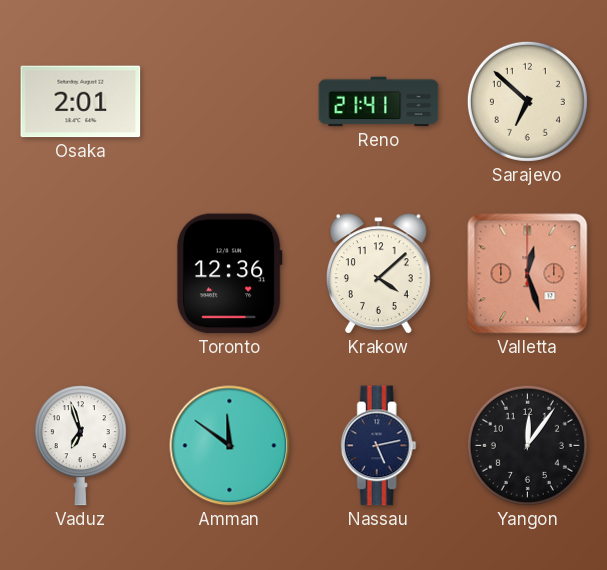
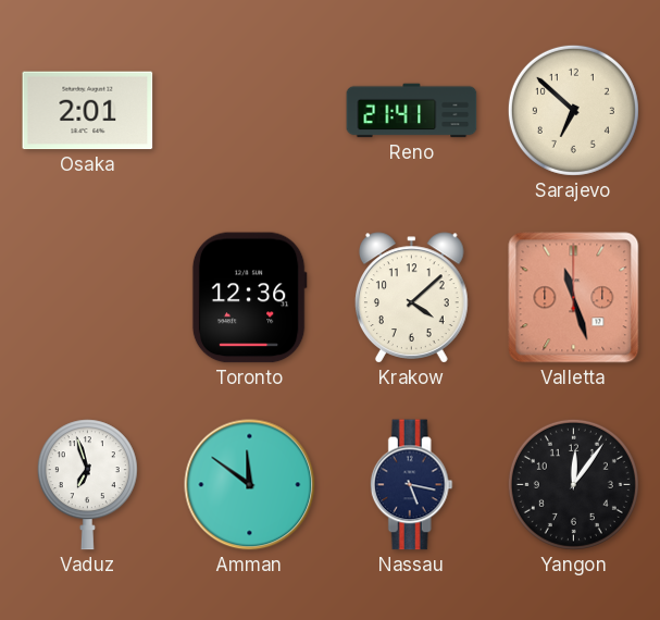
Valletta: 12:27 -> 11:27 (574, 298)
Nassau: 5:13 -> 5:17 (411, 485)
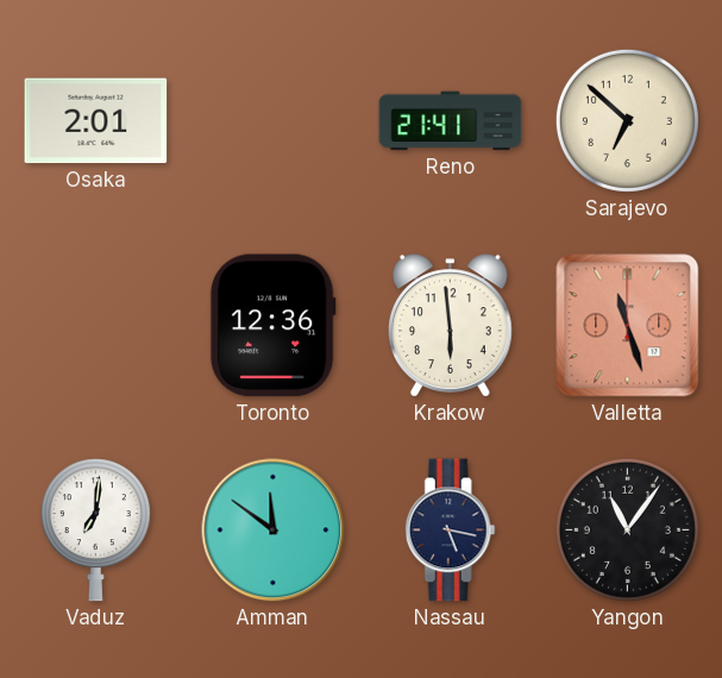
Krakow: 4:08 -> 5:59 (451, 326)
Vaduz: 6:57 -> 7:01 (95, 531)
Yangon: 12:06 -> 11:06 (627, 529)
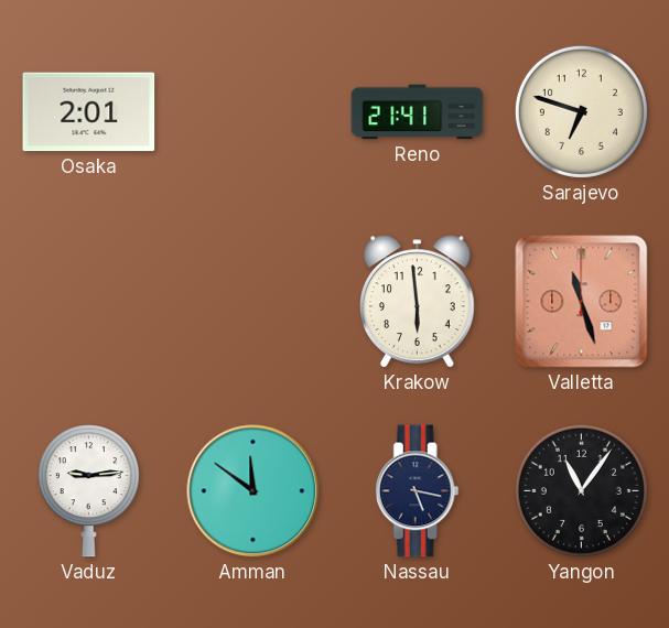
Sarajevo: 6:52 -> 6:48 (581, 111)
Toronto: 12:36 -> none (272, 326)
Vaduz: 7:01 -> 9:14 (88, 491)
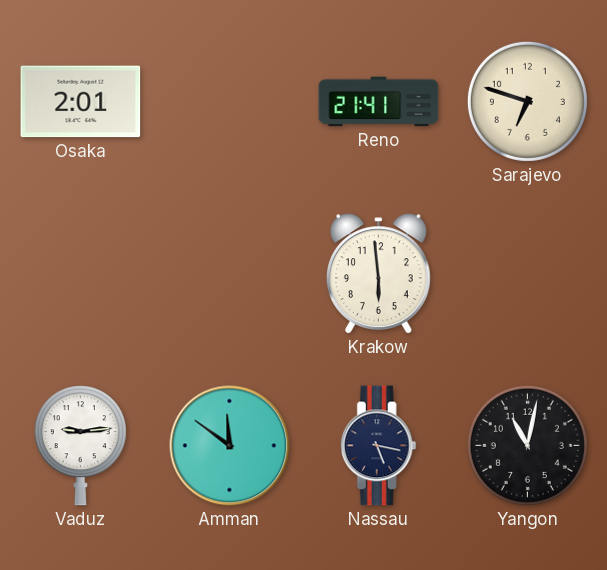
Valletta: 11:27 -> none (582, 302)
Yangon: 11:06 -> 11:02 (527, 445)
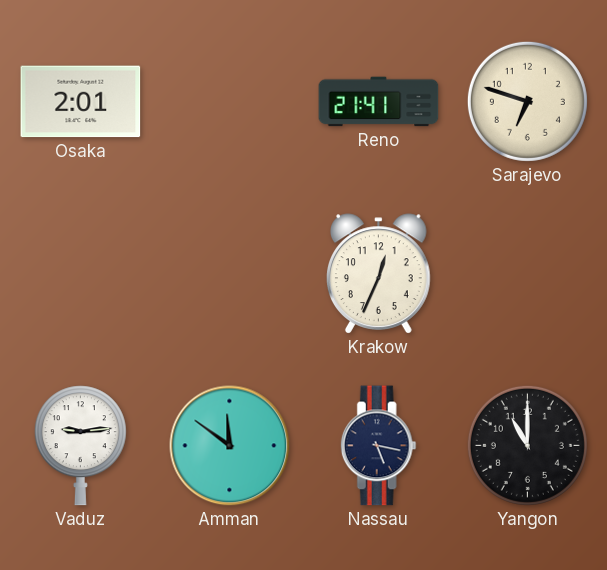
Krakow: 5:59 -> 12:34 (379, 274)
Yangon: 11:02 -> 11:00 (527, 445)
